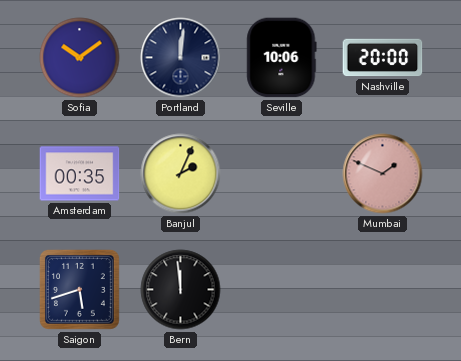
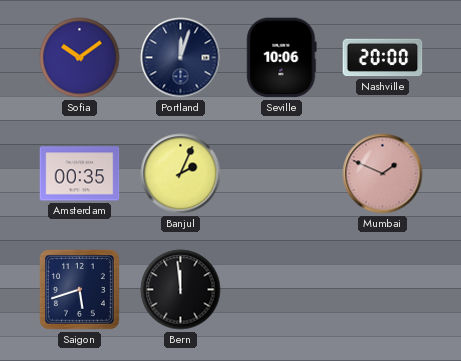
Portland: 12:01 -> 12:03 (181, 58)
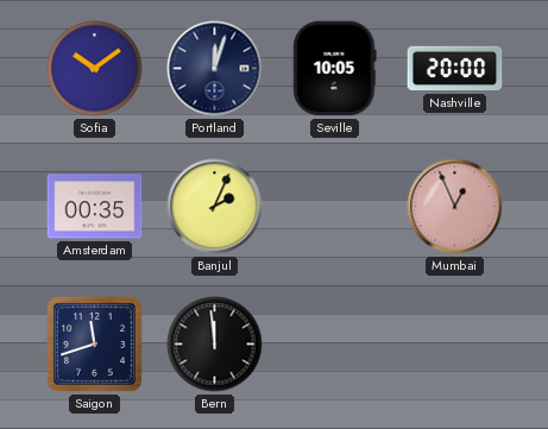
Seville: 10:06 -> 10:05 (335, 69)
Mumbai: 1:49 -> 12:56 (455, 207)
Saigon: 5:42 -> 11:42 (94, 343)
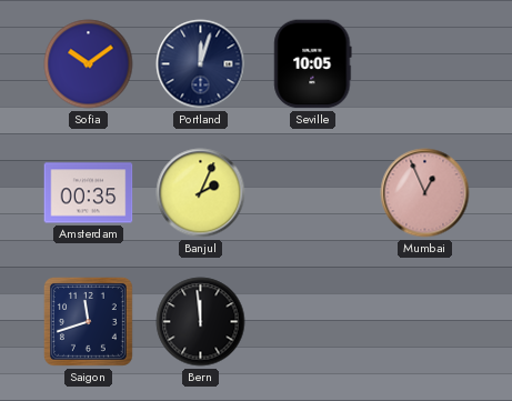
Nashville: 20:00 -> none (455, 69)
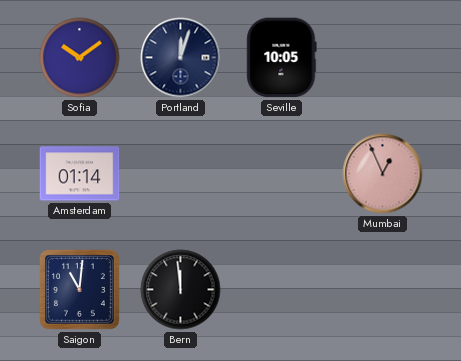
Amsterdam: 00:35 -> 01:14 (80, 174)
Banjul: 2:04 -> none (201, 193)
Saigon: 11:42 -> 11:01 (79, 289)
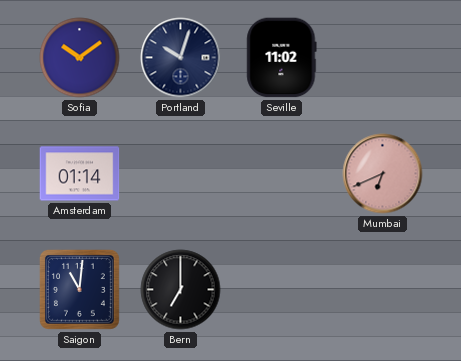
Portland: 12:03 -> 10:03 (181, 58)
Seville: 10:05 -> 11:02 (282, 58)
Mumbai: 12:56 -> 6:41 (383, 174)
Bern: 11:59 -> 7:00 (181, 290)
